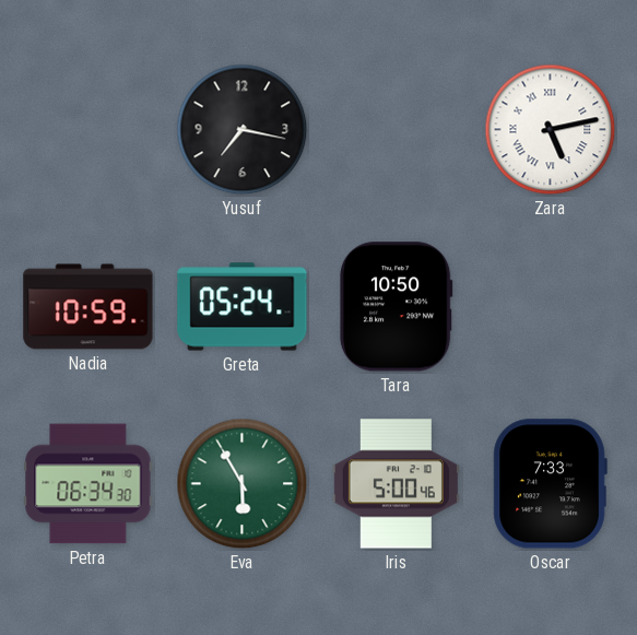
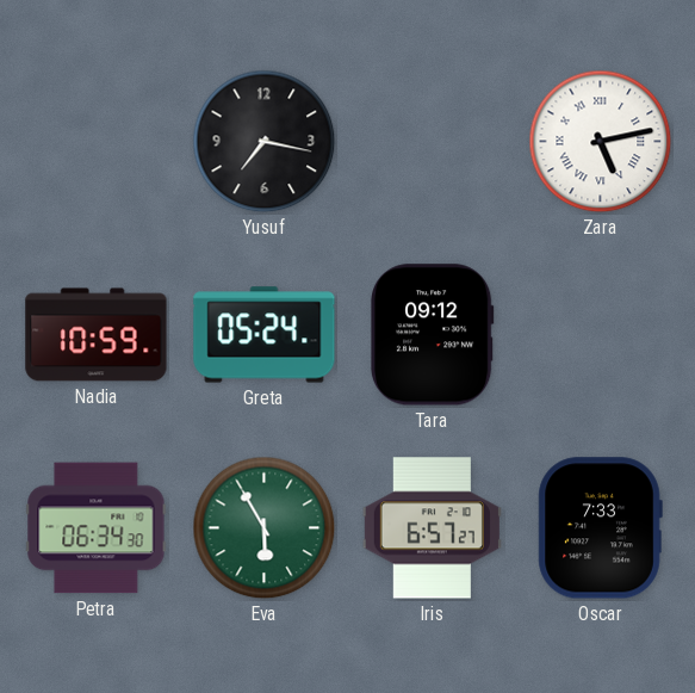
Tara: 10:50 -> 09:12 (432, 335)
Iris: 5:00 -> 6:57 (432, 528)
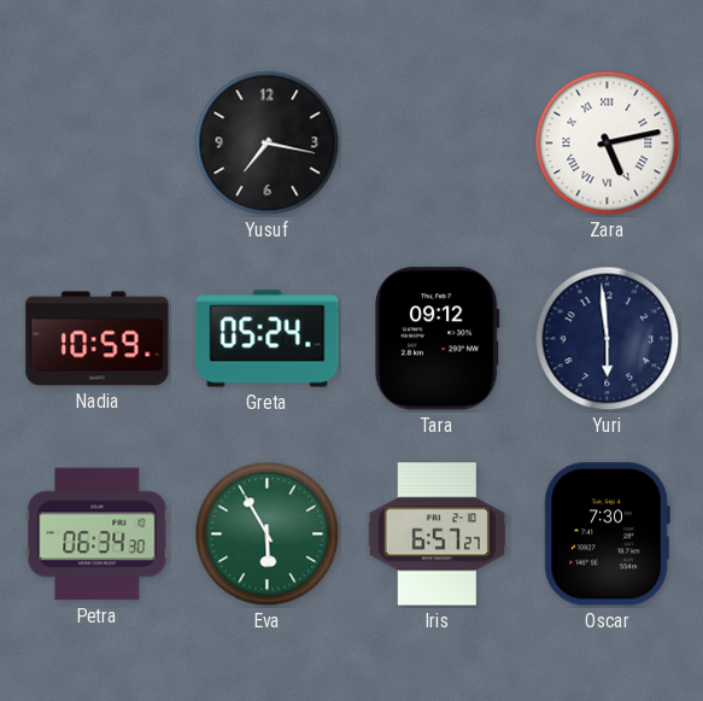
Yuri: none -> 5:59 (608, 339)
Oscar: 7:33 -> 7:30 (607, 534)
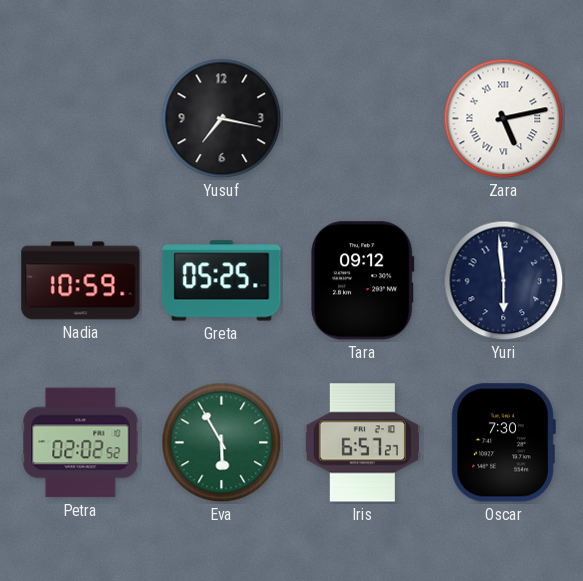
Greta: 05:24 -> 05:25 (222, 281)
Petra: 06:34 -> 02:02 (81, 443)
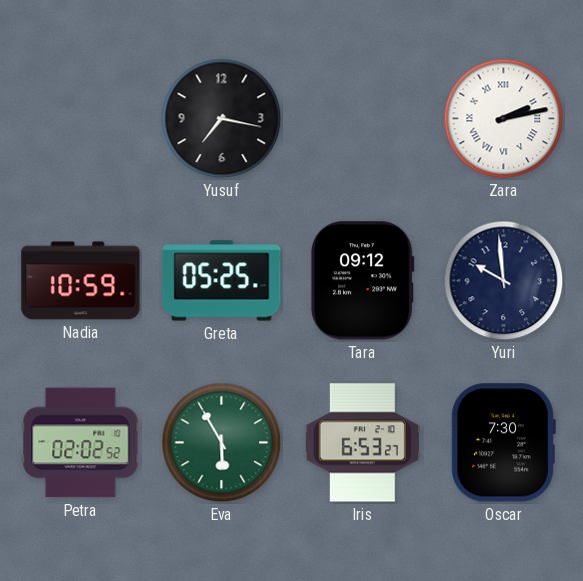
Zara: 5:13 -> 2:13 (504, 119)
Yuri: 5:59 -> 9:59 (504, 281)
Iris: 6:57 -> 6:53 (362, 443)
